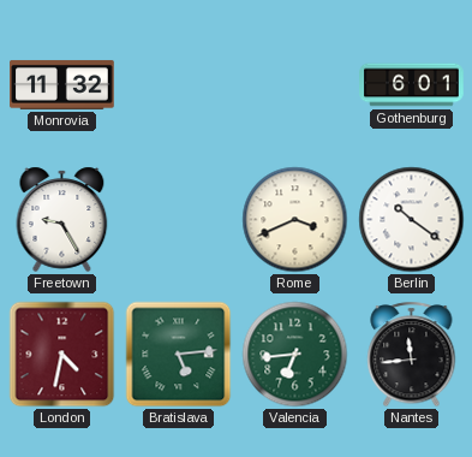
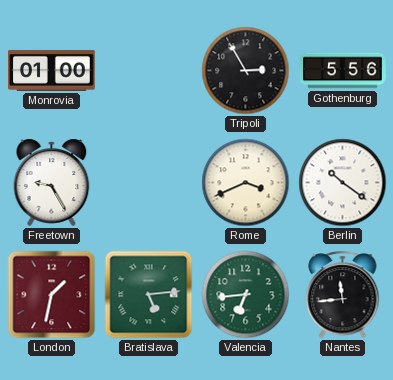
Monrovia: 11:32 -> 01:00 (52, 70)
Tripoli: none -> 2:55 (246, 71)
Gothenburg: 6:01 -> 5:56 (343, 71)
London: 4:32 -> 1:32 (52, 295)
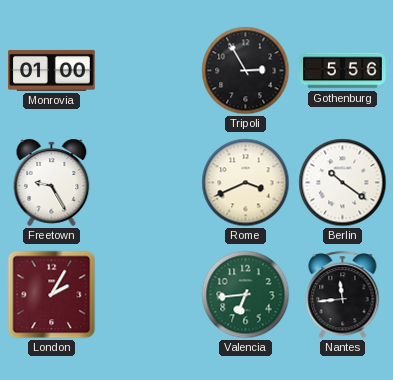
London: 1:32 -> 2:05 (52, 295)
Bratislava: 5:14 -> none (149, 295)
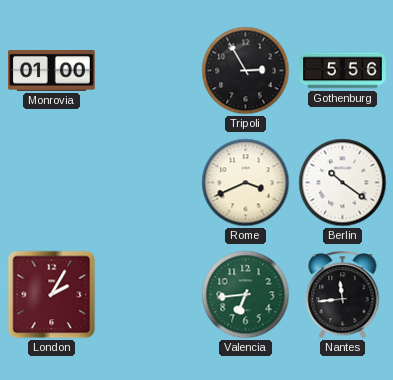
Freetown: 9:25 -> none (52, 182)
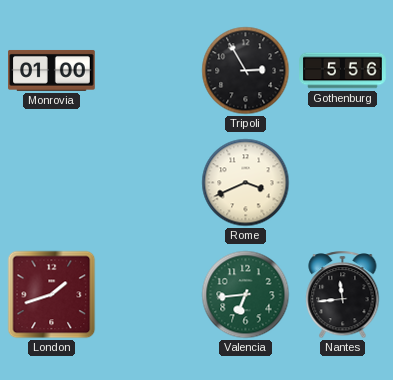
Berlin: 10:21 -> none (343, 183)
London: 2:05 -> 1:42 (52, 295)
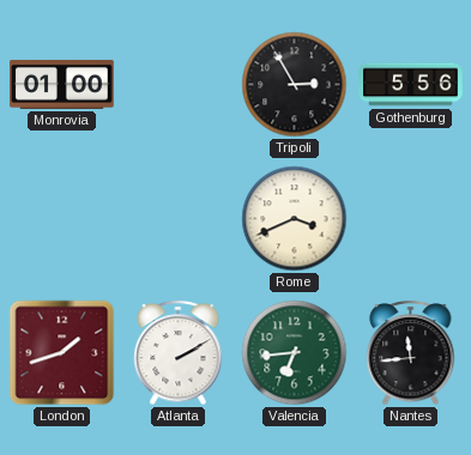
Atlanta: none -> 2:10 (179, 353)
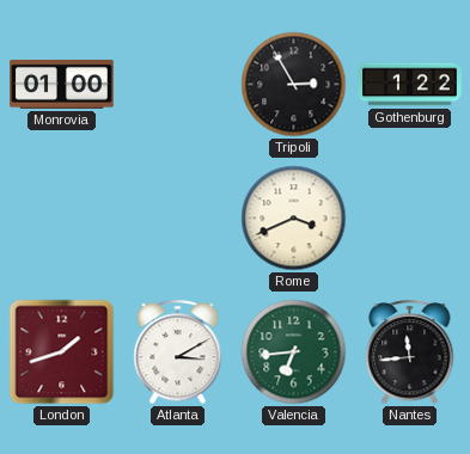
Gothenburg: 5:56 -> 1:22 (410, 85)
Atlanta: 2:10 -> 3:10 (178, 352)
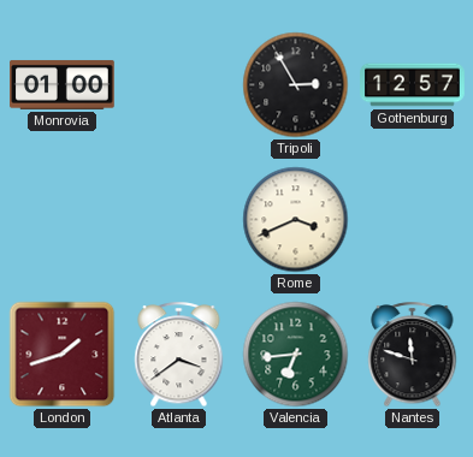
Gothenburg: 1:22 -> 12:57 (413, 85)
Atlanta: 3:10 -> 3:39 (179, 355)
Nantes: 11:44 -> 11:48 (413, 355)
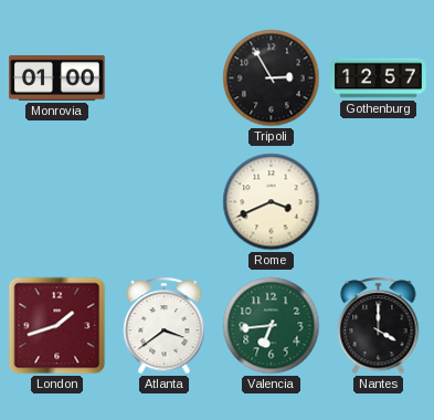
Nantes: 11:48 -> 4:00 (379, 326)
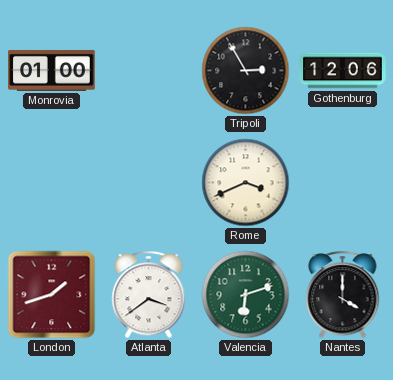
Gothenburg: 12:57 -> 12:06 (343, 71)
Valencia: 6:44 -> 6:12 (246, 295)
